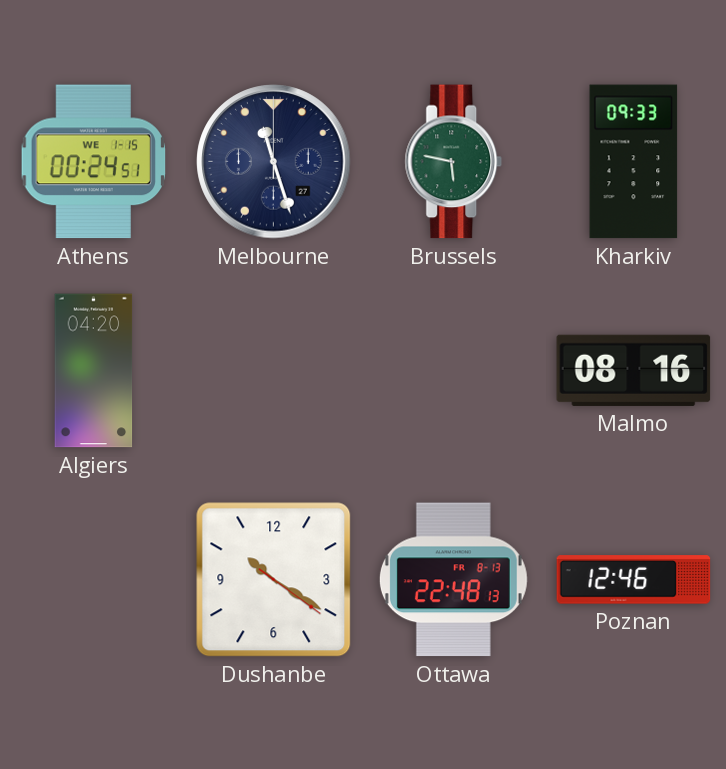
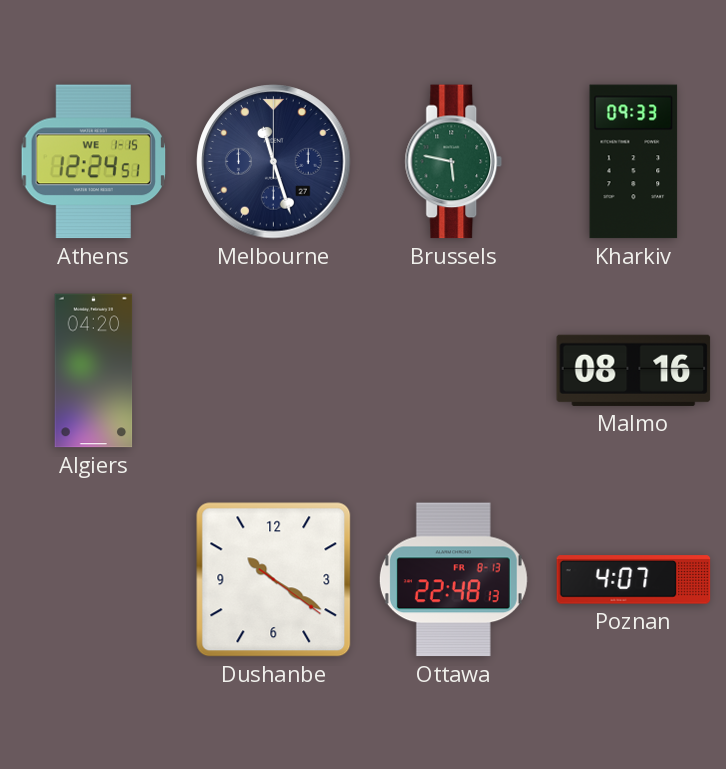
Athens: 00:24 -> 12:24 (93, 162)
Poznan: 12:46 -> 4:07 (634, 580)
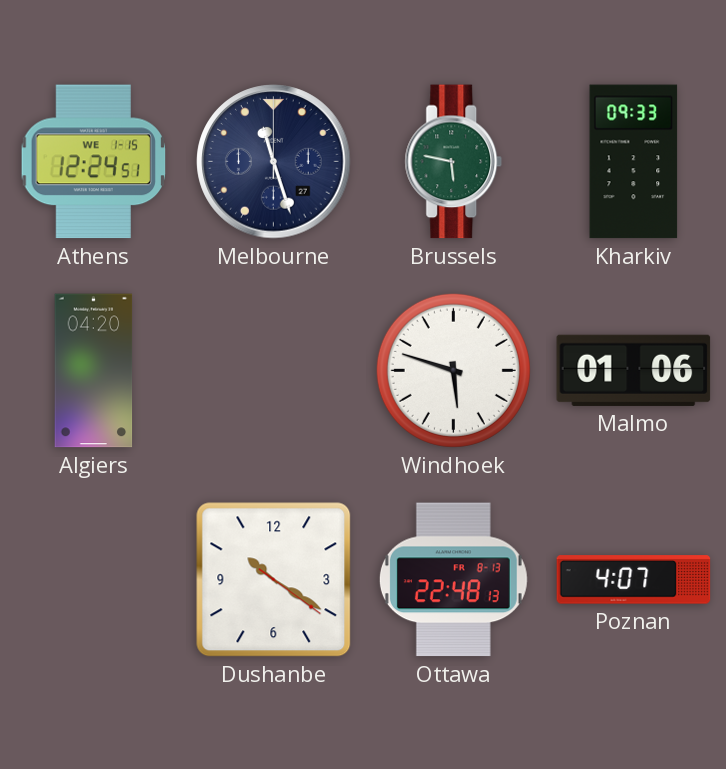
Windhoek: none -> 5:48 (453, 370)
Malmo: 08:16 -> 01:06 (634, 370)
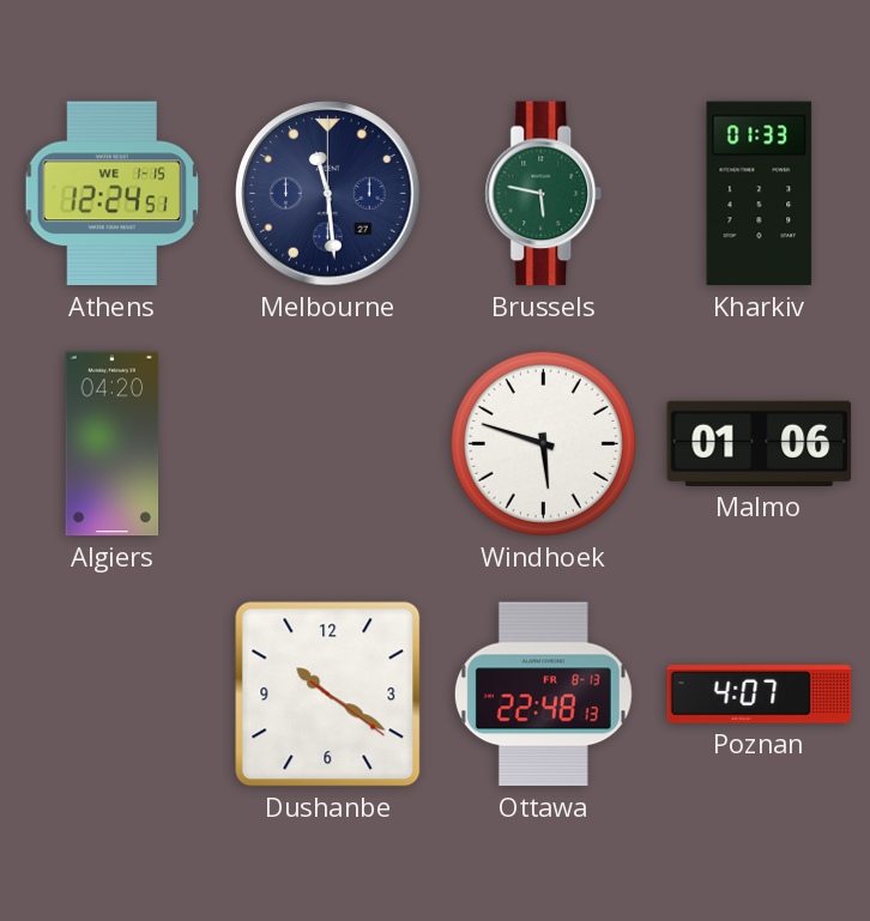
Melbourne: 11:27 -> 11:29 (328, 194)
Kharkiv: 09:33 -> 01:33 (760, 194)
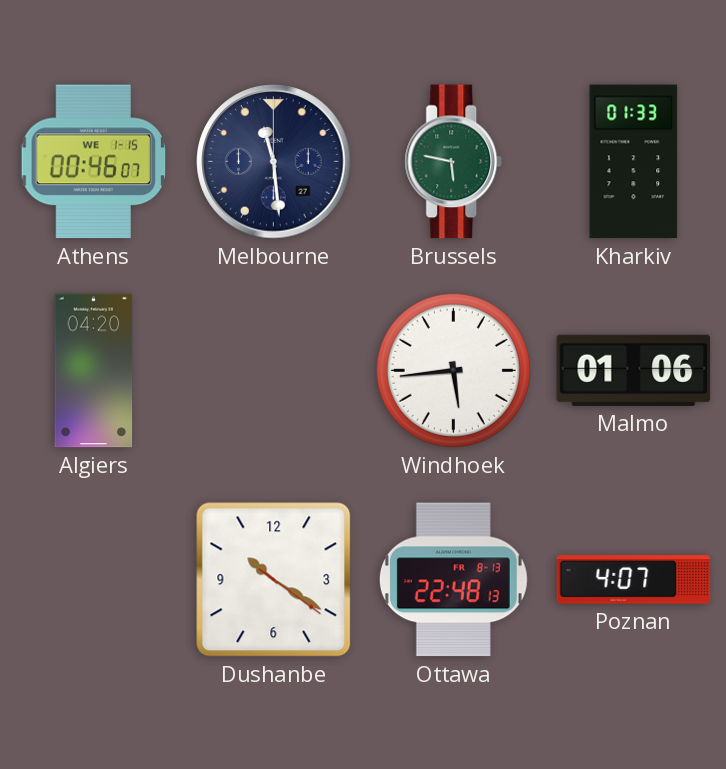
Athens: 12:24 -> 00:46 (93, 162)
Windhoek: 5:48 -> 5:44 (453, 370)
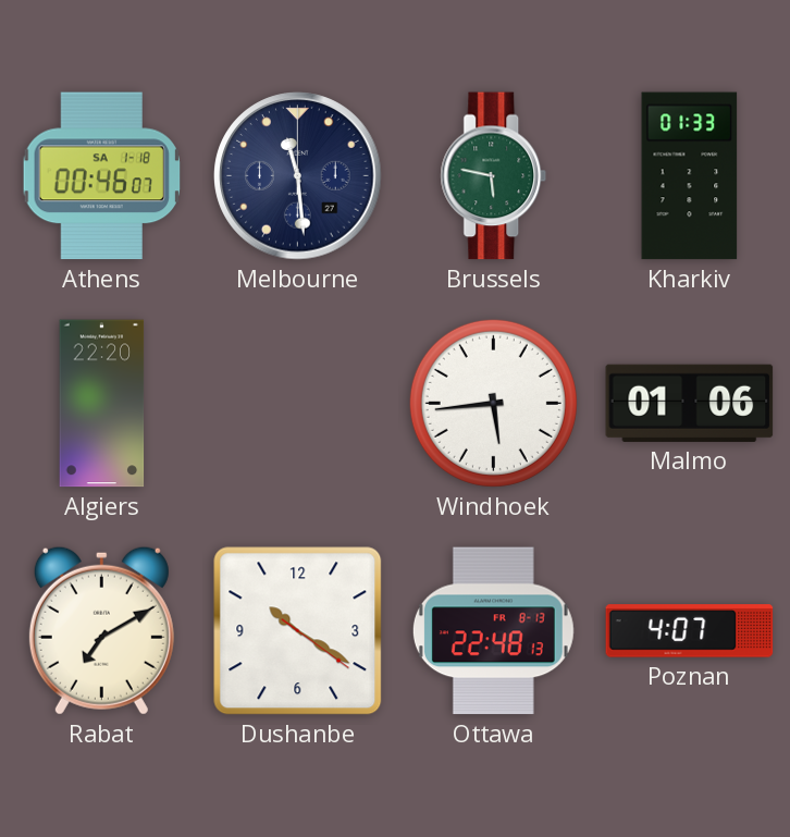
Athens date: WE 1-15 -> SA 1-18 (101, 176)
Algiers: 04:20 -> 22:20 (102, 404)
Rabat: none -> 7:10 (101, 630)
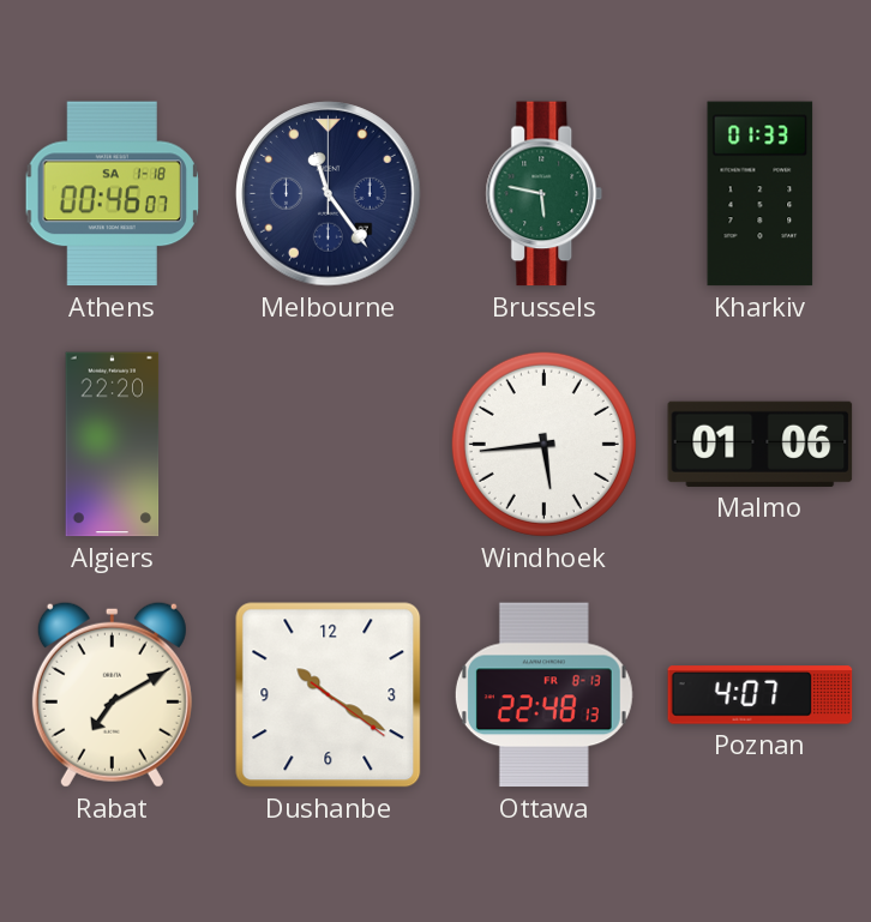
Melbourne: 11:29 -> 11:24 (329, 194)
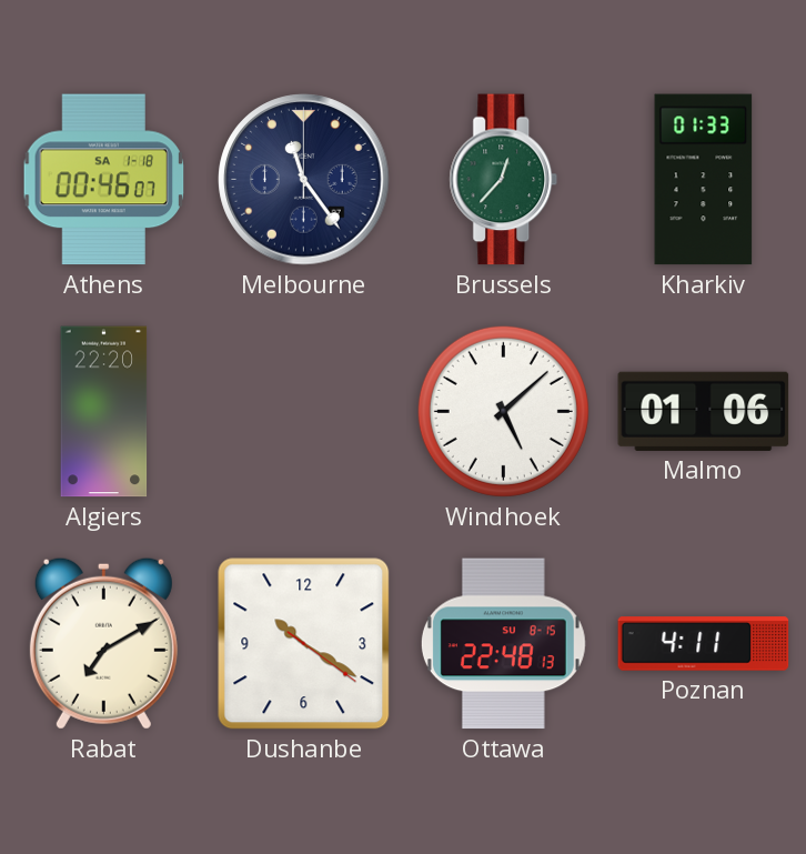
Brussels: 5:47 -> 12:37 (504, 180)
Windhoek: 5:44 -> 5:08 (503, 411)
Ottawa date: FR 8-13 -> SU 8-15 (503, 644)
Poznan: 4:07 -> 4:11 (704, 644)
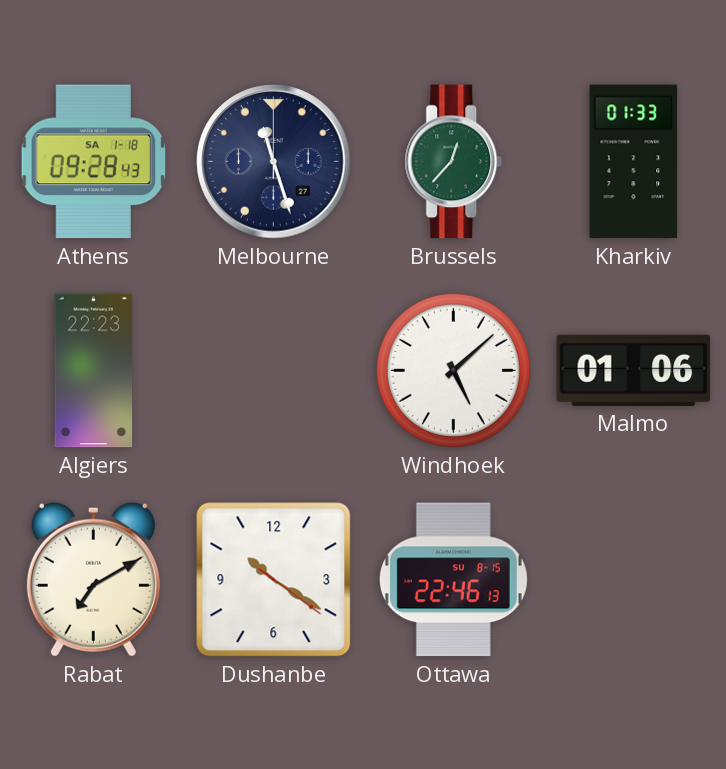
Athens: 00:46 -> 09:28 (93, 162)
Melbourne: 11:24 -> 11:27 (274, 162)
Algiers: 22:20 -> 22:23 (94, 371)
Ottawa: 22:48 -> 22:46 (453, 580)
Poznan: 4:11 -> none (704, 644)
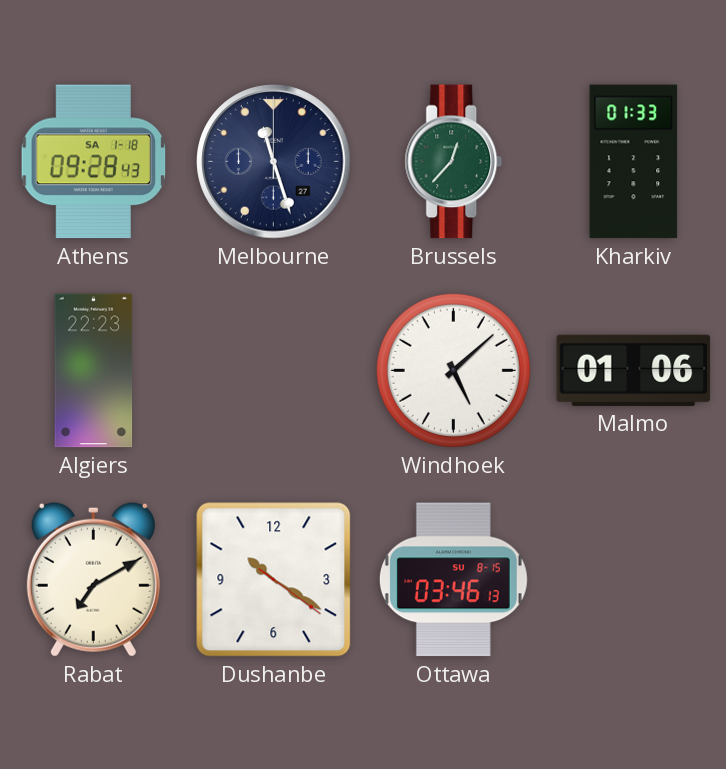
Ottawa: 22:46 -> 03:46 (453, 580)
